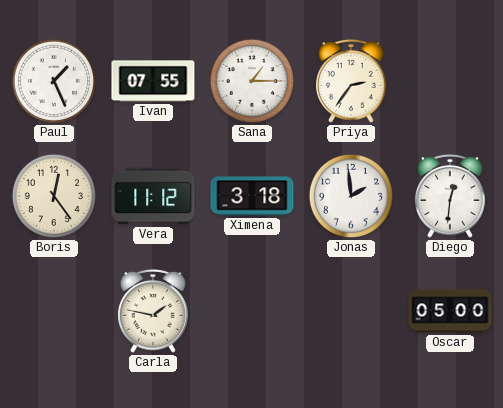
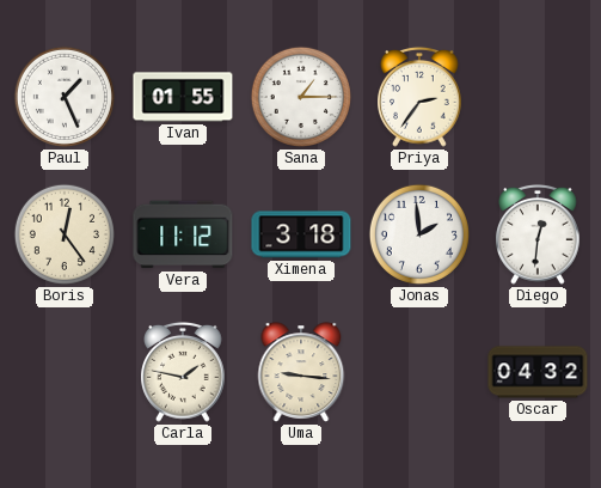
Ivan: 07:55 -> 01:55 (183, 97)
Uma: none -> 9:16 (301, 372)
Oscar: 05:00 -> 04:32 (538, 372)
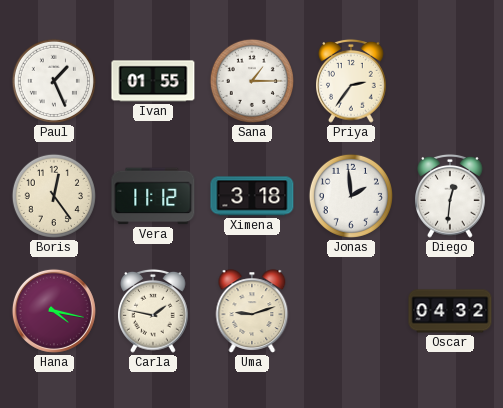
Hana: none -> 4:17 (54, 311)
Uma: 9:16 -> 9:12 (252, 311)
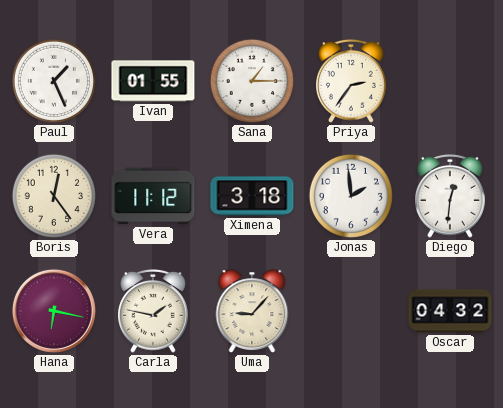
Hana: 4:17 -> 6:17 (54, 311)
Uma: 9:12 -> 9:07 (252, 311)
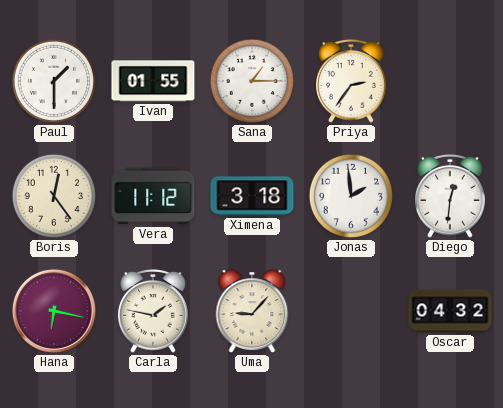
Paul: 1:26 -> 1:30 (54, 81)
